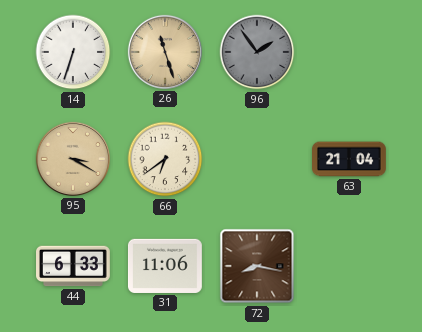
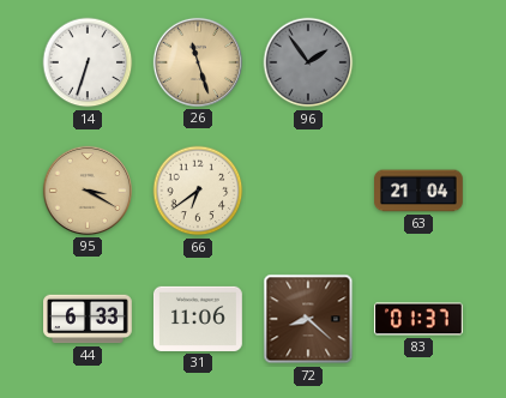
72: 8:17 -> 8:22 (308, 319)
83: none -> 01:37 (418, 319)
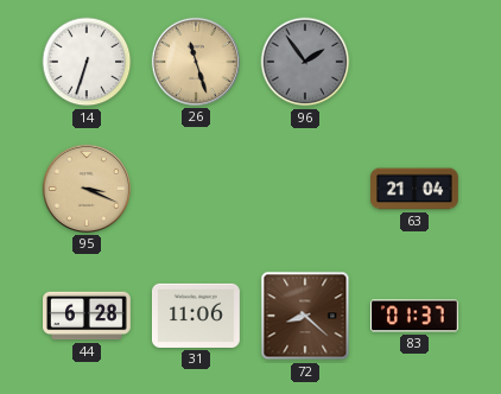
95: 3:20 -> 3:19 (87, 189)
66: 6:39 -> none (198, 191)
44: 6:33 -> 6:28 (88, 316)
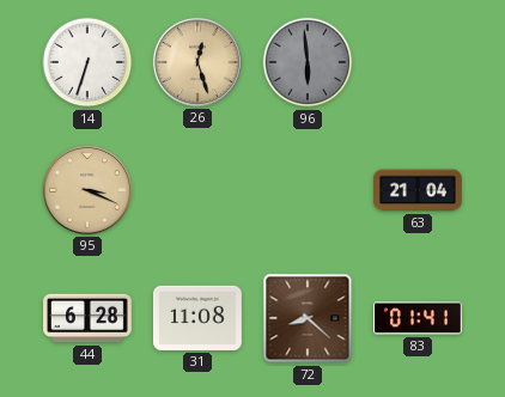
26: 11:27 -> 12:27 (197, 62)
96: 1:54 -> 5:59 (308, 62)
31: 11:06 -> 11:08 (197, 318)
83: 01:37 -> 01:41 (418, 318)
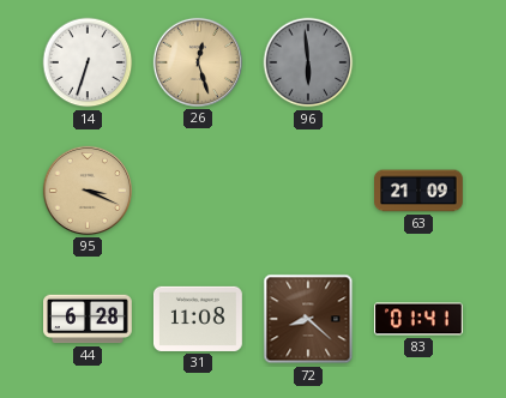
63: 21:04 -> 21:09 (420, 191)
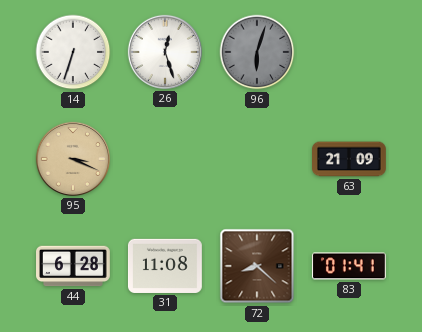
26 dial: champagne -> white (165, 52)
96: 5:59 -> 6:03 (257, 52)
